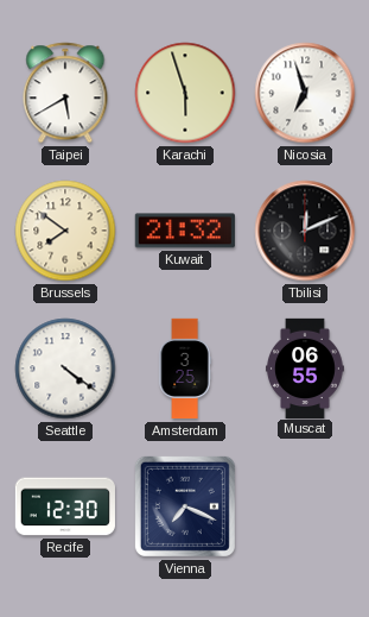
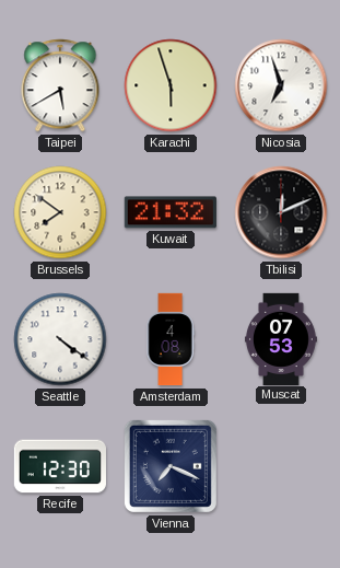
Amsterdam: 3:25 -> 4:08 (171, 339)
Muscat: 06:55 -> 07:53 (281, 338)
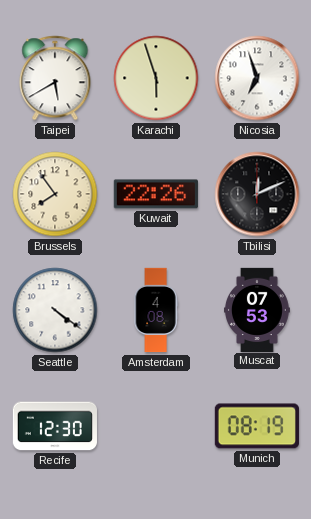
Brussels: 7:51 -> 7:54 (55, 194)
Kuwait: 21:32 -> 22:26 (156, 194)
Vienna: 7:19 -> none (171, 466)
Munich: none -> 08:19 (257, 426)
